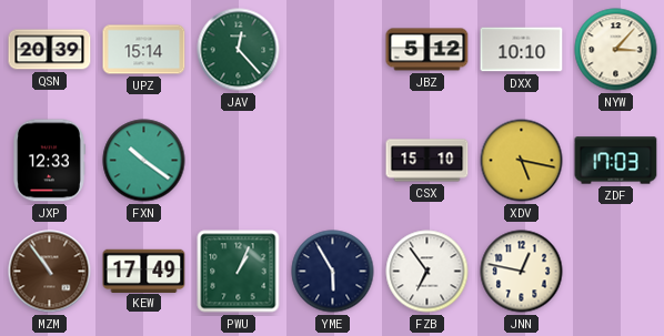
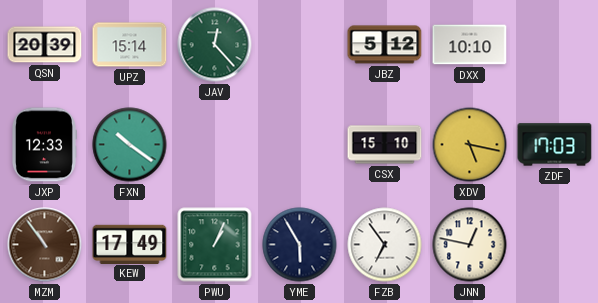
NYW: 3:07 -> none (616, 50)
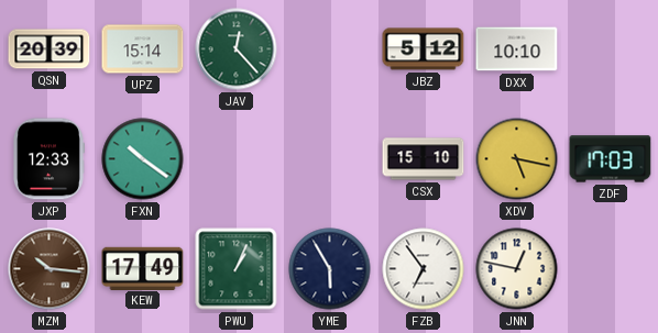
MZM: 10:54 -> 10:16 (50, 269)
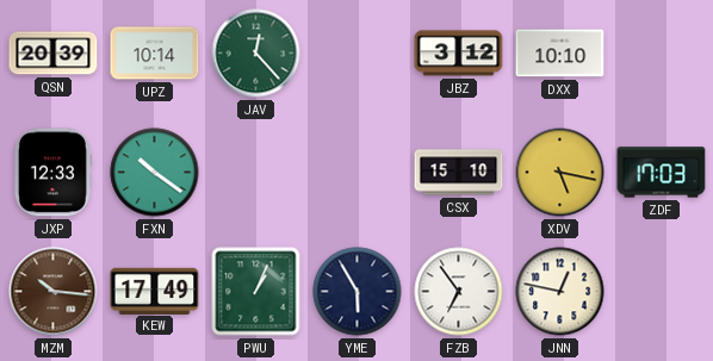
UPZ: 15:14 -> 10:14 (155, 54)
JBZ: 5:12 -> 3:12 (459, 54)
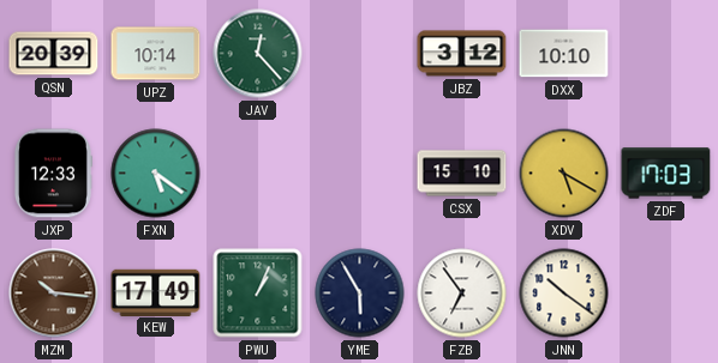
FXN: 10:21 -> 5:21 (156, 174)
XDV: 5:17 -> 5:20 (564, 174)
JNN: 12:47 -> 10:21 (564, 294)
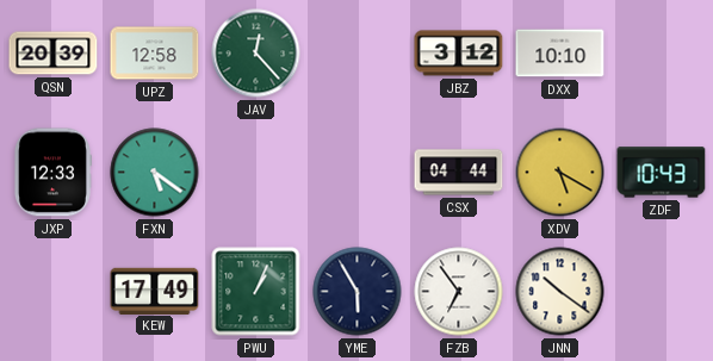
UPZ: 10:14 -> 12:58 (155, 54)
CSX: 15:10 -> 04:44 (459, 173)
ZDF: 17:03 -> 10:43 (662, 173)
MZM: 10:16 -> none (54, 294)
